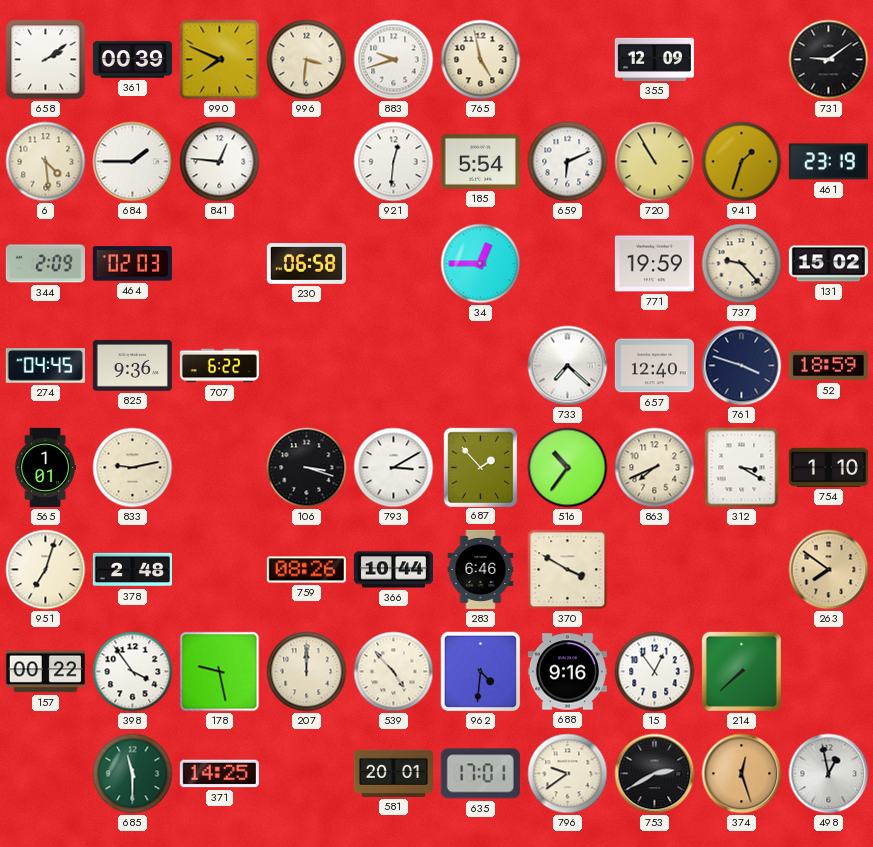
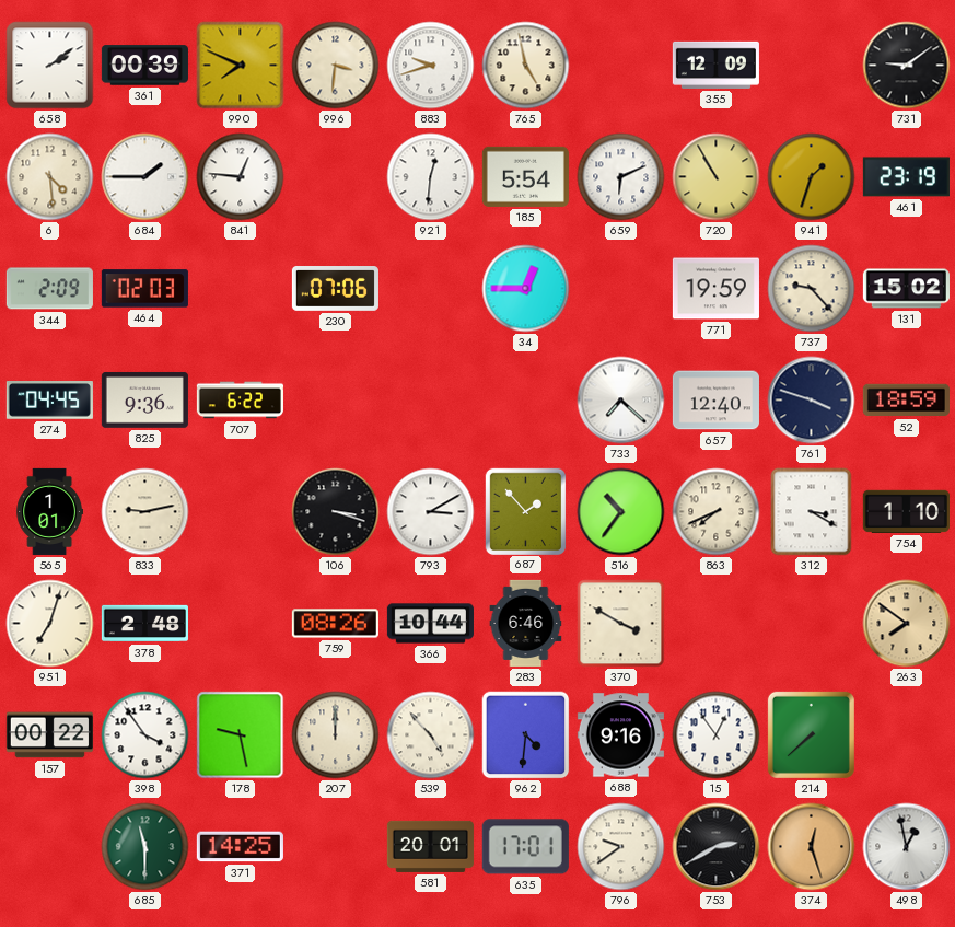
230: 06:58 -> 07:06 (335, 289)
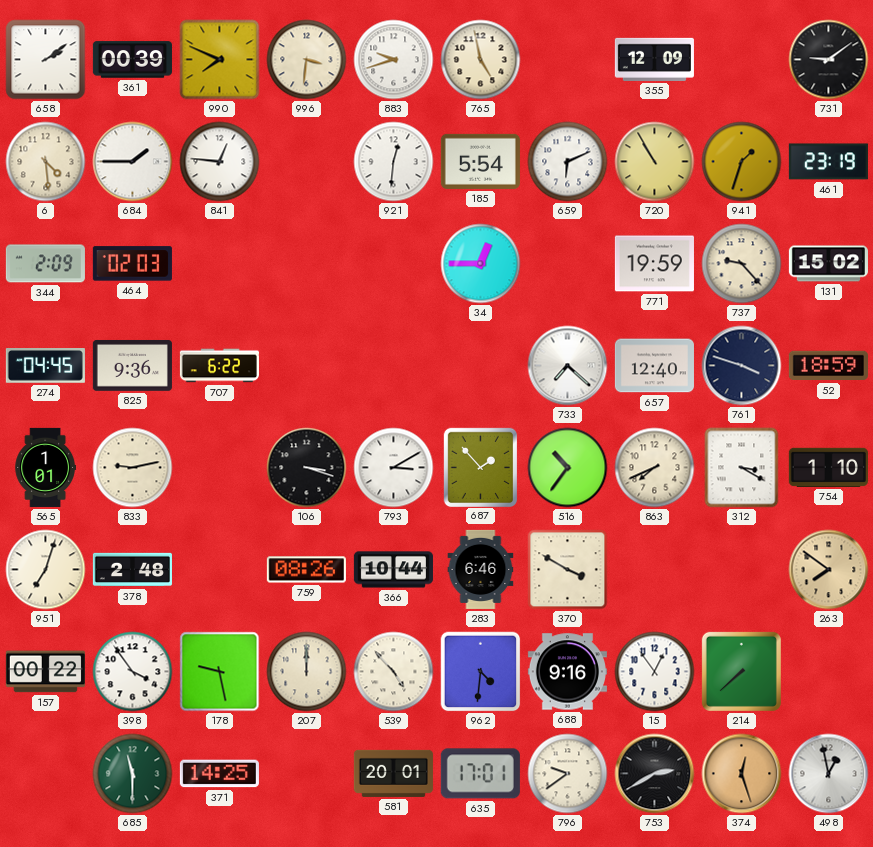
230: 07:06 -> none (335, 289)
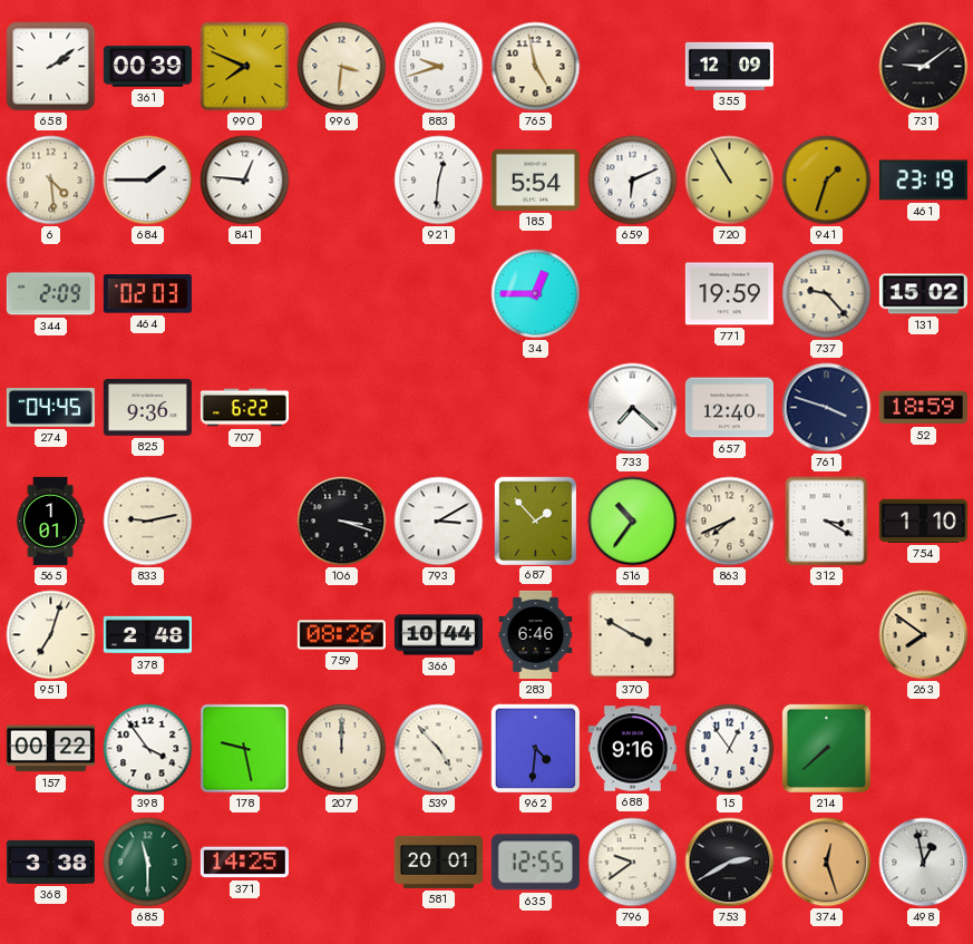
368: none -> 3:38 (50, 862)
635: 17:01 -> 12:55 (535, 863)
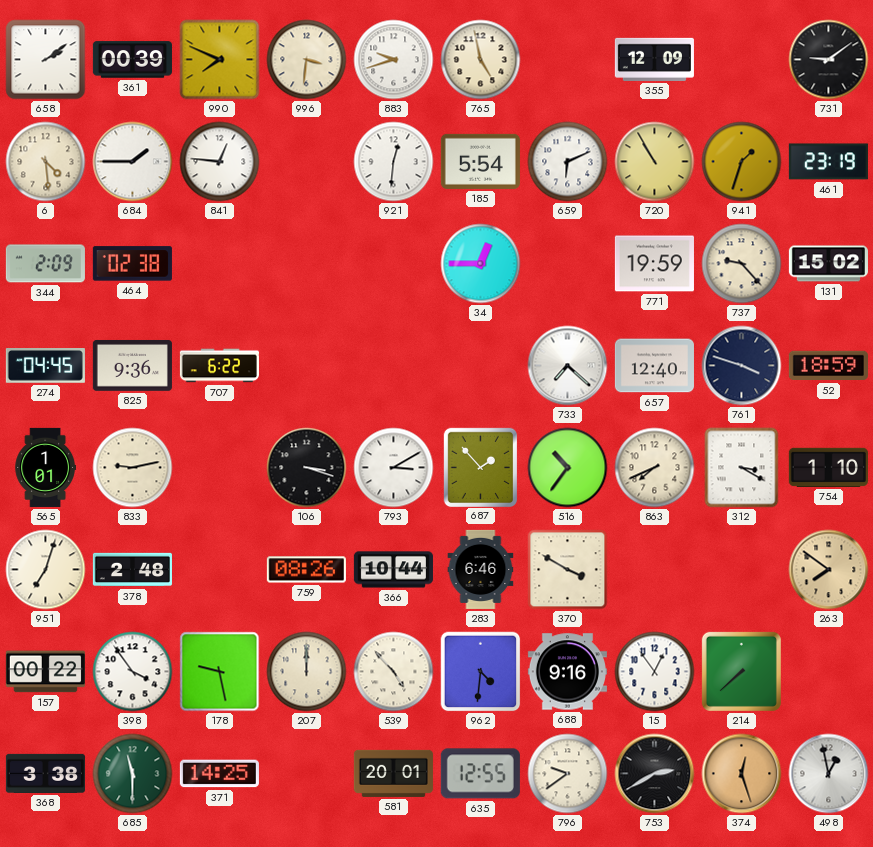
464: 02:03 -> 02:38 (132, 264)
